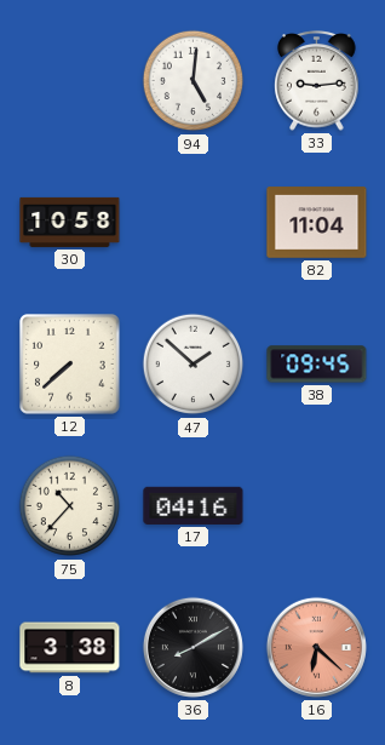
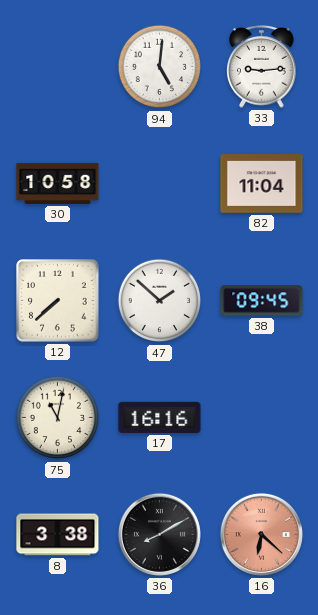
75: 10:37 -> 11:02 (58, 418)
17: 04:16 -> 16:16 (160, 417)
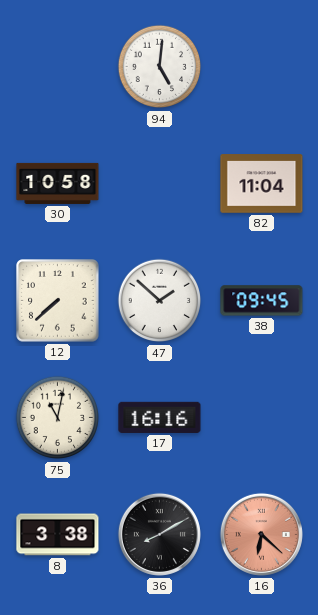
33: 9:14 -> none (262, 67)
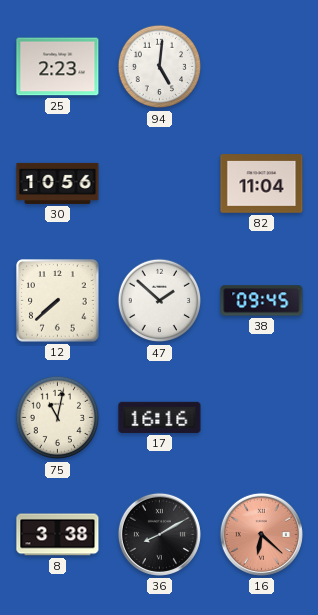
25: none -> 2:23 (58, 67)
30: 10:58 -> 10:56 (58, 183)
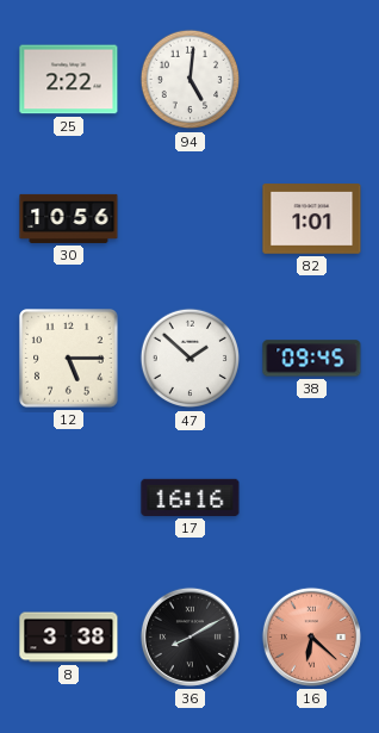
25: 2:23 -> 2:22 (69, 80)
82: 11:04 -> 1:01 (312, 219)
12: 7:38 -> 5:15 (69, 359)
75: 11:02 -> none (58, 418)
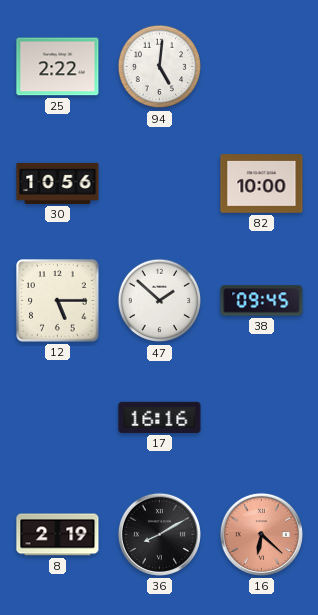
82: 1:01 -> 10:00 (262, 184)
8: 3:38 -> 2:19 (58, 535)
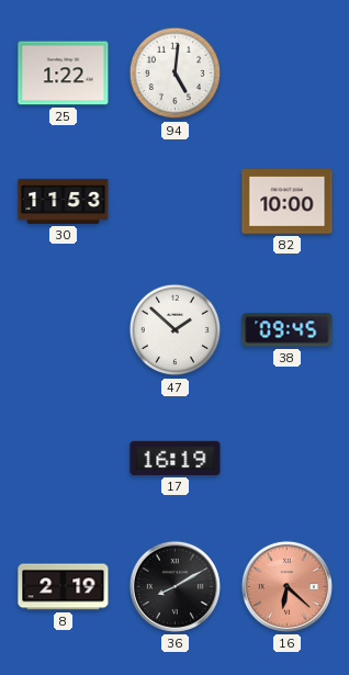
25: 2:22 -> 1:22 (64, 74)
30: 10:56 -> 11:53 (64, 201)
12: 5:15 -> none (58, 301)
17: 16:16 -> 16:19 (176, 458)
